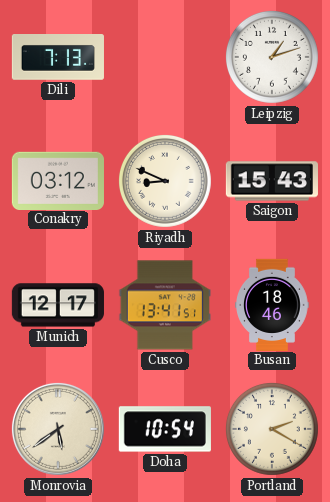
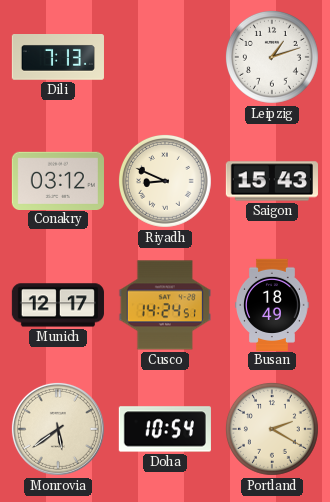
Cusco: 13:41 -> 14:24 (165, 305)
Busan: 18:46 -> 18:49 (273, 304)
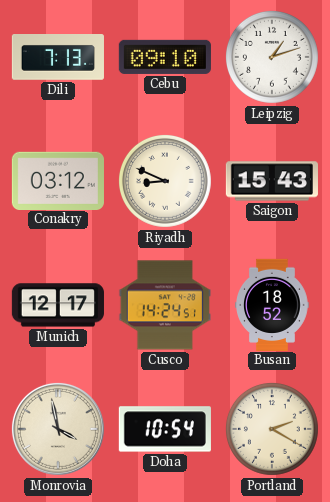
Cebu: none -> 09:10 (165, 57)
Busan: 18:49 -> 18:52 (273, 304)
Monrovia: 5:39 -> 3:58 (58, 429)
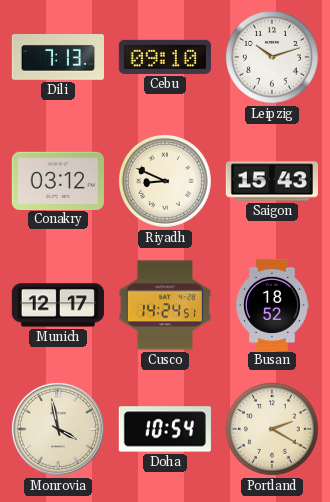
Leipzig: 1:12 -> 10:12 (272, 57)
